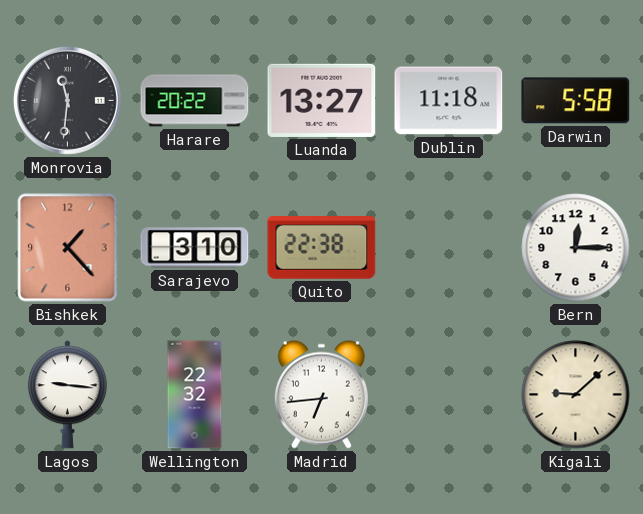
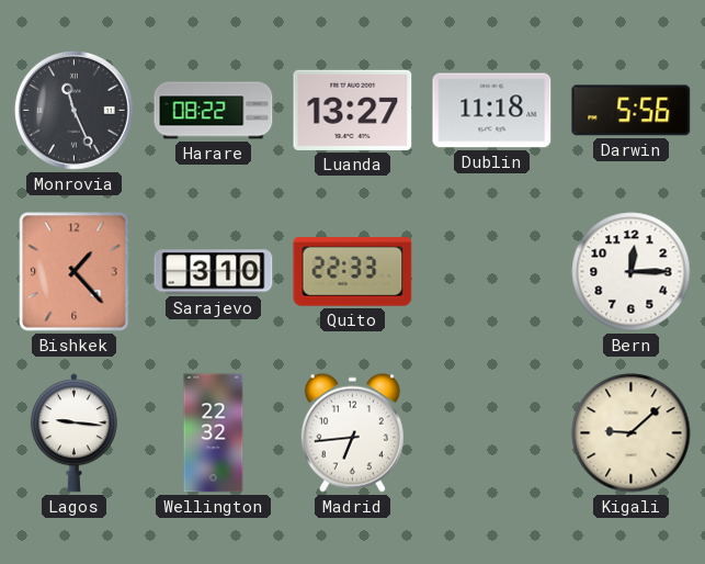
Monrovia: 11:31 -> 11:26 (73, 110)
Harare: 20:22 -> 08:22 (214, 111)
Darwin: 5:58 -> 5:56 (632, 111)
Quito: 22:38 -> 22:33 (353, 272)
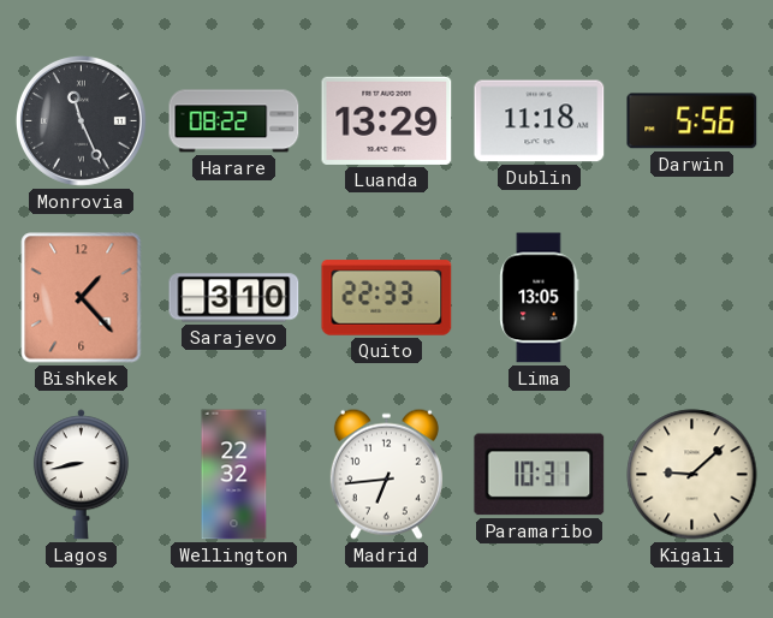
Luanda: 13:27 -> 13:29 (387, 120)
Lima: none -> 13:05 (540, 298)
Bern: 12:15 -> none (632, 272)
Lagos: 9:16 -> 8:43 (81, 475)
Paramaribo: none -> 10:31 (540, 475)
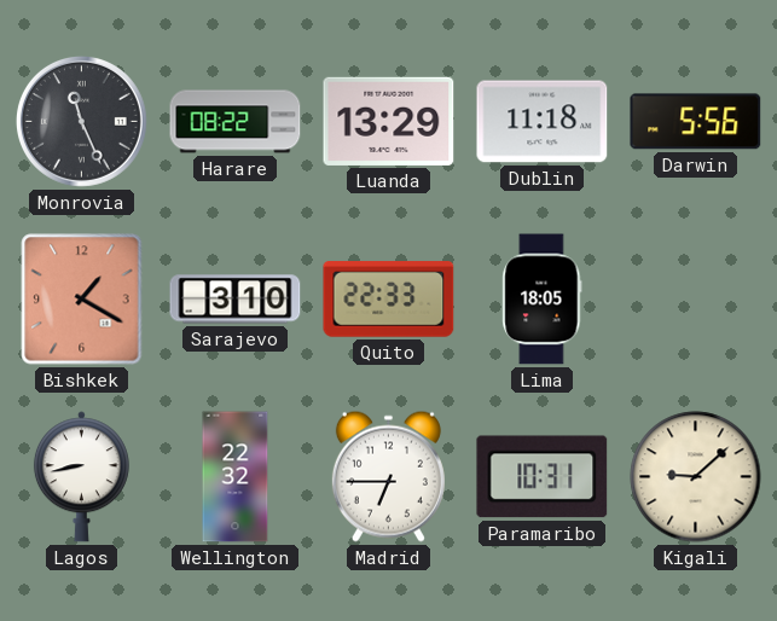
Bishkek: 1:23 -> 1:20 (82, 300)
Lima: 13:05 -> 18:05 (543, 300)
Madrid: 6:44 -> 6:45 (388, 476)
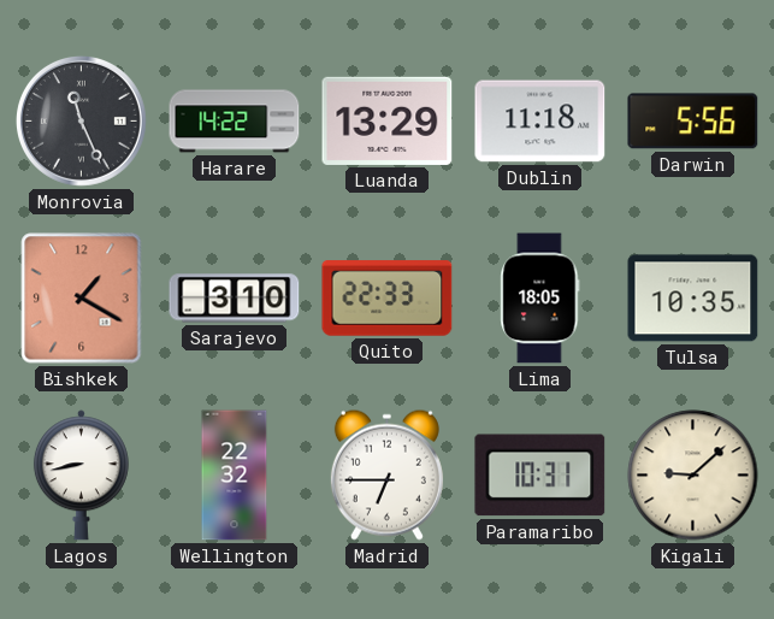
Harare: 08:22 -> 14:22 (235, 122)
Tulsa: none -> 10:35 (693, 299)
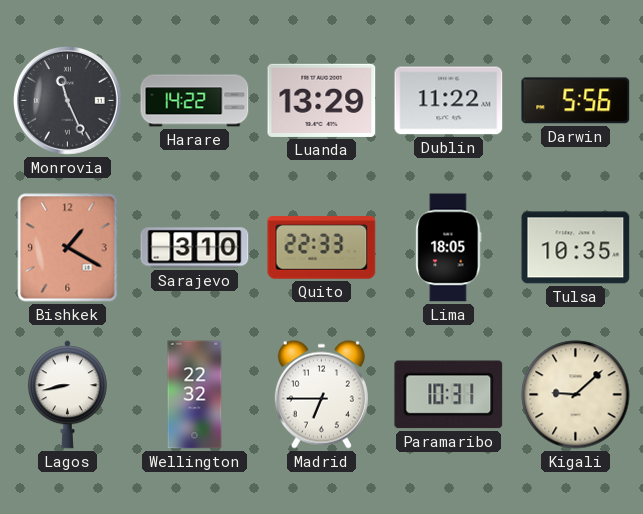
Dublin: 11:18 -> 11:22 (449, 101)
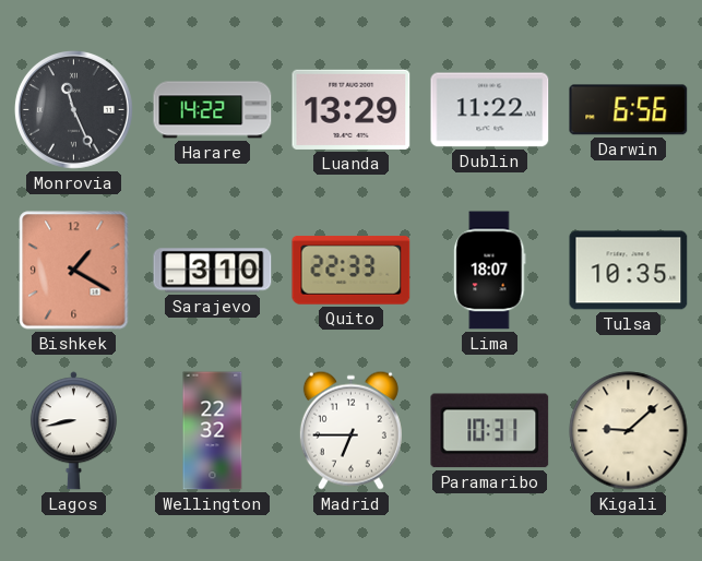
Darwin: 5:56 -> 6:56 (629, 110)
Lima: 18:05 -> 18:07 (490, 271)
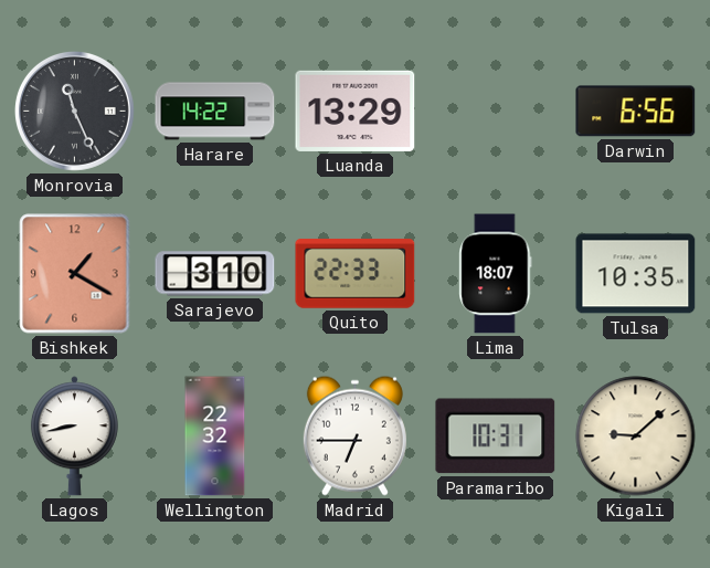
Dublin: 11:22 -> none (490, 110)
